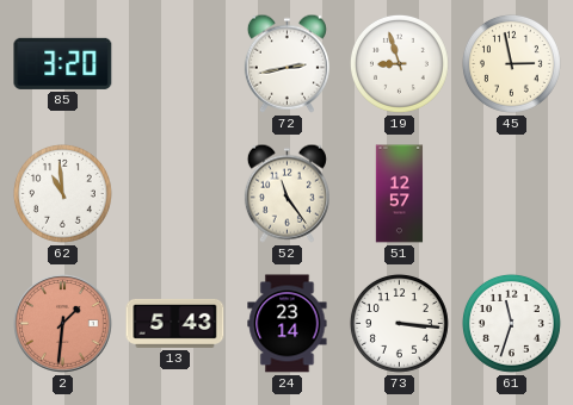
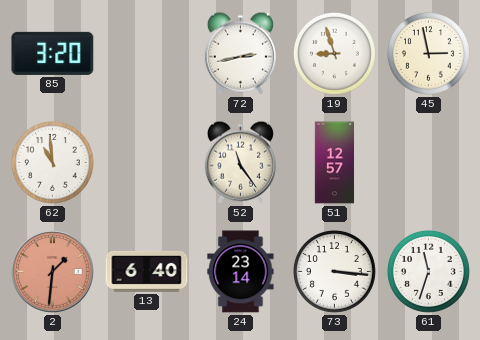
13: 5:43 -> 6:40 (147, 271)
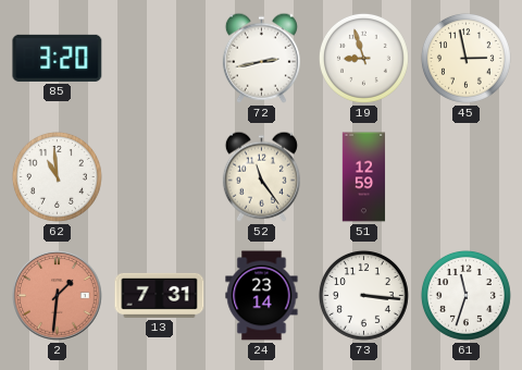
51: 12:57 -> 12:59 (364, 177)
13: 6:40 -> 7:31 (160, 295)
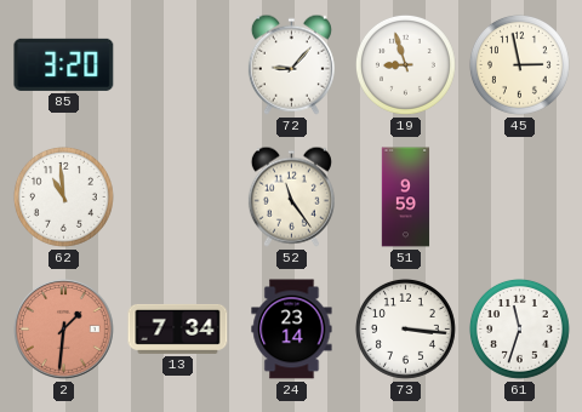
72: 2:43 -> 9:07 (291, 64)
51: 12:59 -> 9:59 (406, 198)
13: 7:31 -> 7:34 (178, 328)
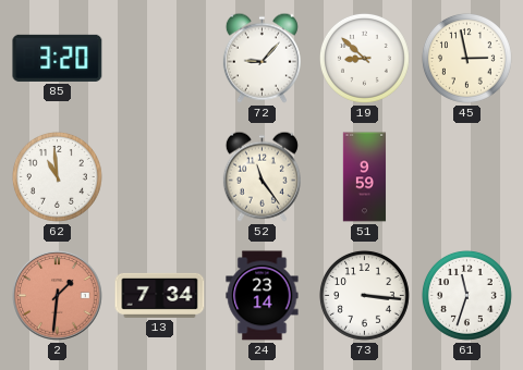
19: 8:57 -> 8:52 (364, 58)
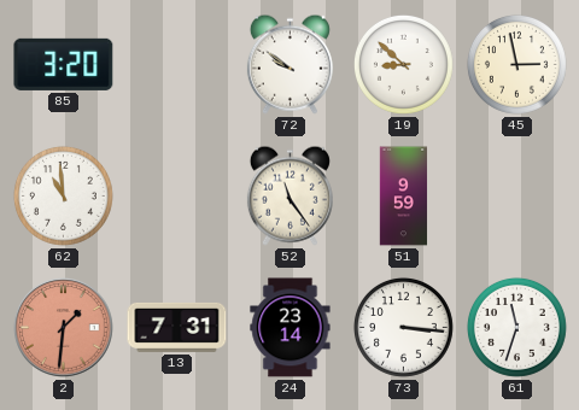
72: 9:07 -> 9:51 (289, 64)
13: 7:34 -> 7:31 (177, 327)
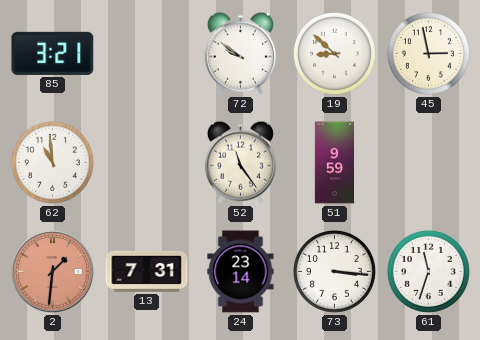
85: 3:20 -> 3:21 (53, 53)
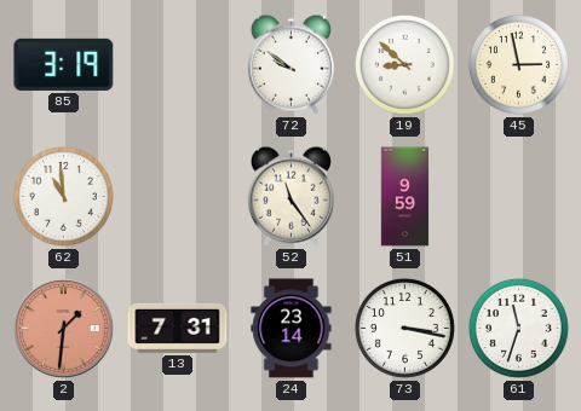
85: 3:21 -> 3:19 (64, 64)
73: 3:16 -> 3:17 (404, 328)
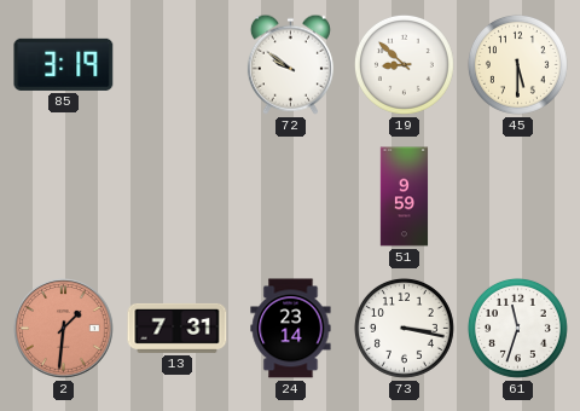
45: 2:58 -> 5:30 (517, 64)
62: 10:59 -> none (63, 196)
52: 11:24 -> none (290, 196)
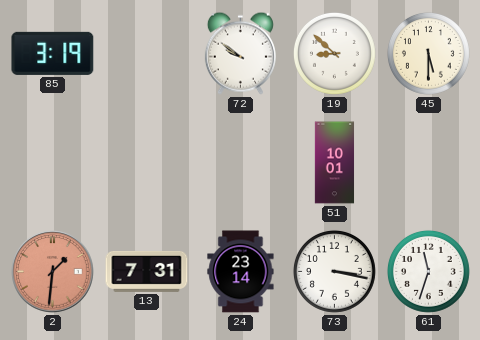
51: 9:59 -> 10:01 (335, 163)
